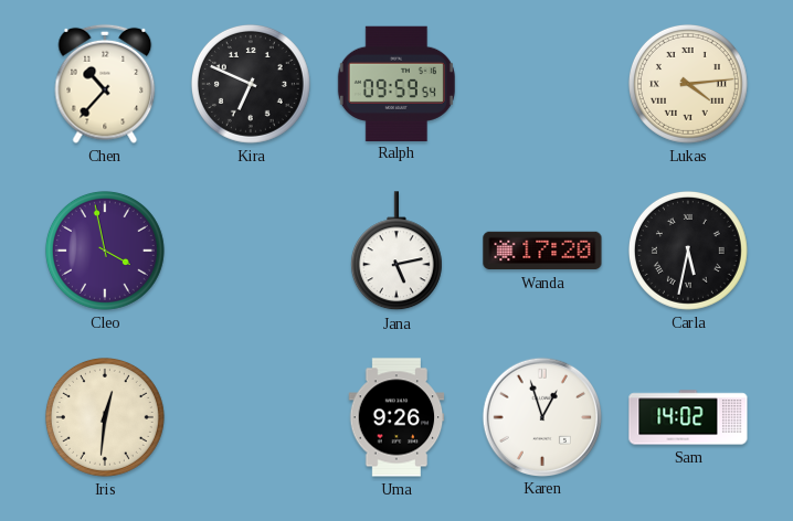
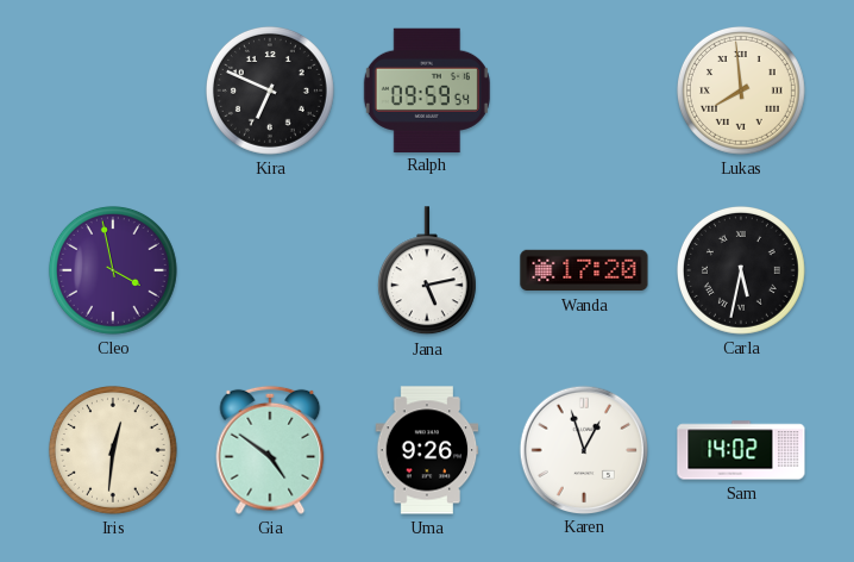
Chen: 10:37 -> none (105, 84)
Lukas: 4:14 -> 7:59 (741, 90)
Gia: none -> 4:51 (270, 450)
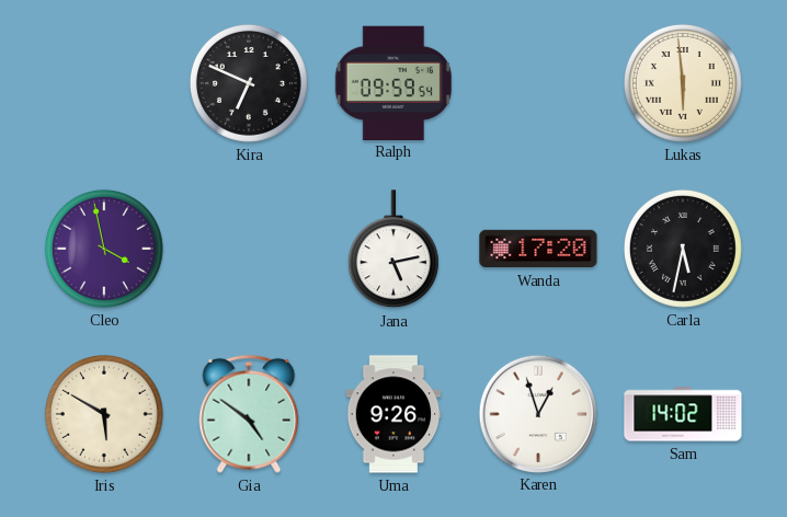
Lukas: 7:59 -> 5:59 (683, 83)
Iris: 12:31 -> 5:50 (104, 414)
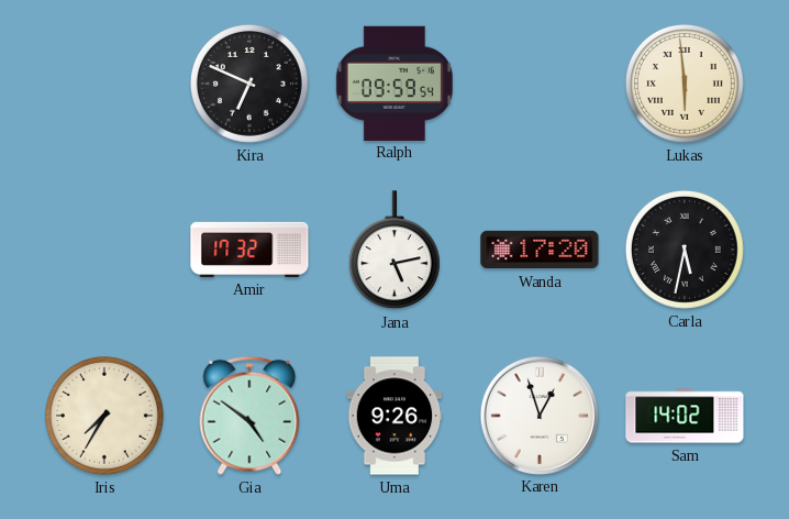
Cleo: 3:58 -> none (104, 249)
Amir: none -> 17:32 (249, 250)
Iris: 5:50 -> 7:35 (104, 416)
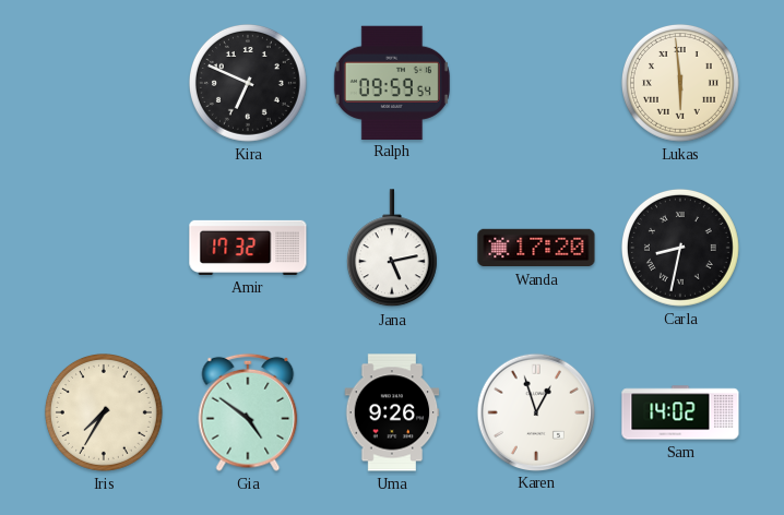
Carla: 5:32 -> 8:32 (680, 248)
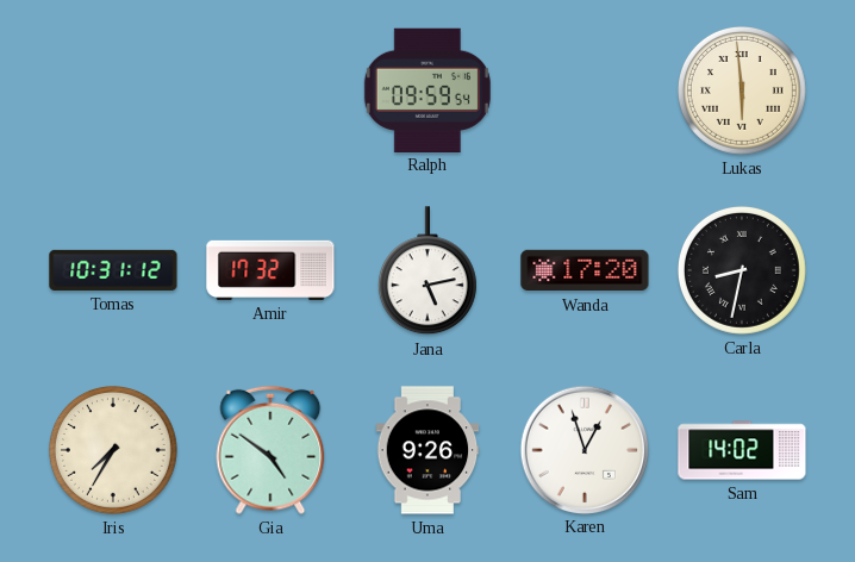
Kira: 6:49 -> none (248, 83)
Tomas: none -> 10:31 (113, 270)
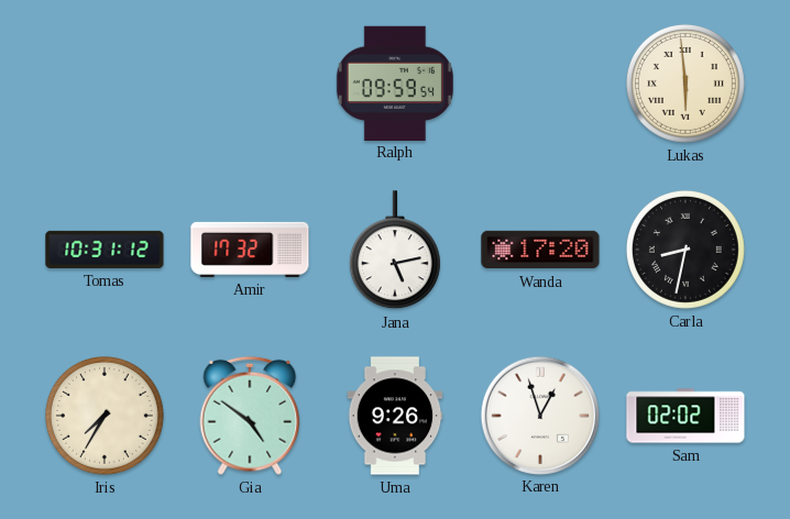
Sam: 14:02 -> 02:02 (685, 416)
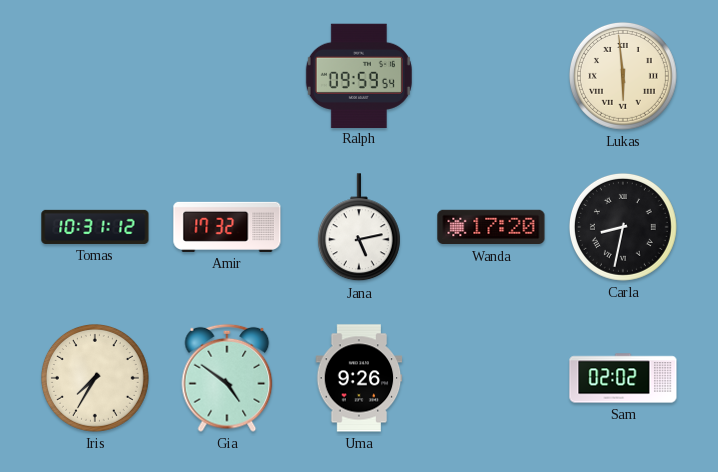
Karen: 12:57 -> none (539, 415)
